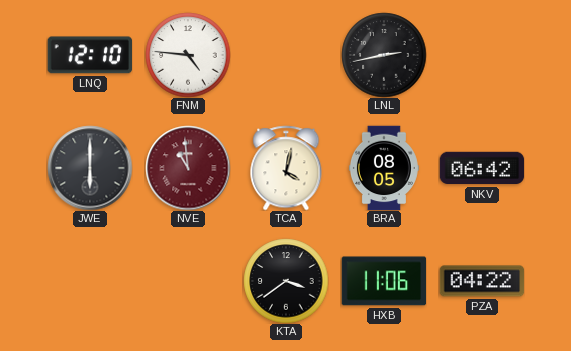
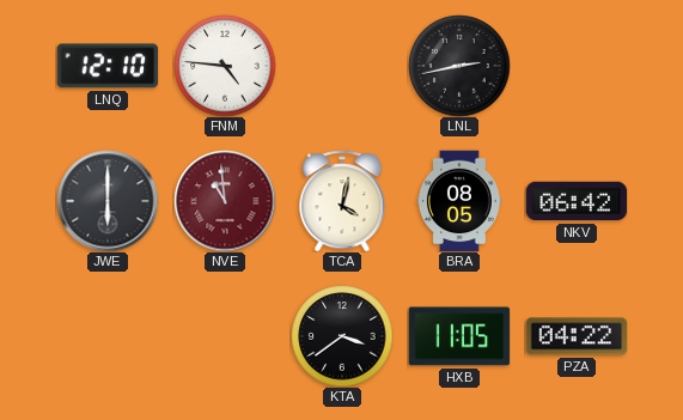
HXB: 11:06 -> 11:05 (459, 336)
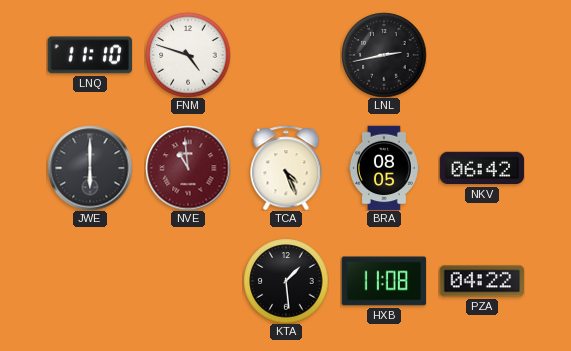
LNQ: 12:10 -> 11:10 (89, 55)
FNM: 4:46 -> 4:48 (188, 55)
TCA: 4:02 -> 4:26 (286, 168)
KTA: 3:39 -> 1:29 (286, 281)
HXB: 11:05 -> 11:08 (384, 281)
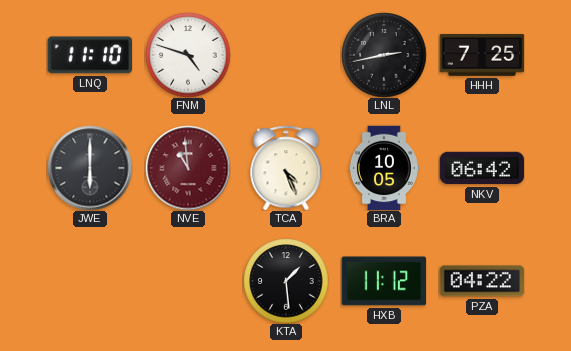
HHH: none -> 7:25 (482, 55)
BRA: 08:05 -> 10:05 (384, 168)
HXB: 11:08 -> 11:12 (384, 281)
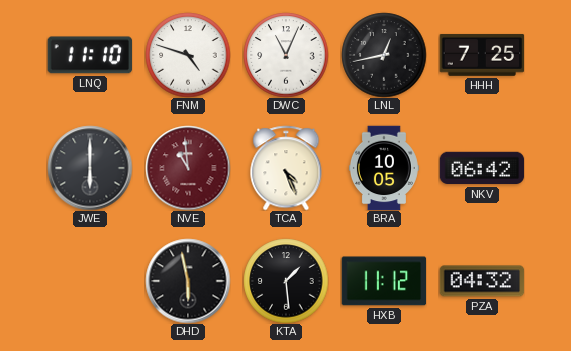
DWC: none -> 11:04 (286, 55)
LNL: 2:43 -> 12:43 (384, 55)
DHD: none -> 5:58 (188, 281)
PZA: 04:22 -> 04:32 (482, 281)
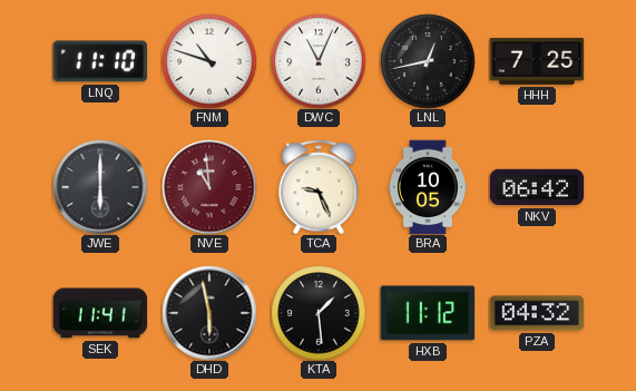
FNM: 4:48 -> 10:48 (209, 61)
TCA: 4:26 -> 9:26 (319, 187)
SEK: none -> 11:41 (100, 313)
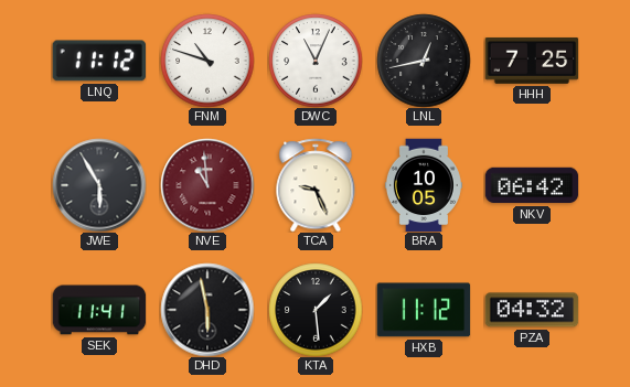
LNQ: 11:10 -> 11:12 (98, 61)
JWE: 6:00 -> 5:55 (99, 185)
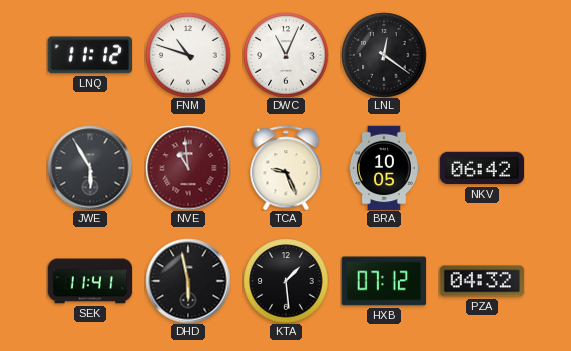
LNL: 12:43 -> 12:21 (384, 55)
HHH: 7:25 -> none (532, 61)
HXB: 11:12 -> 07:12 (384, 281)
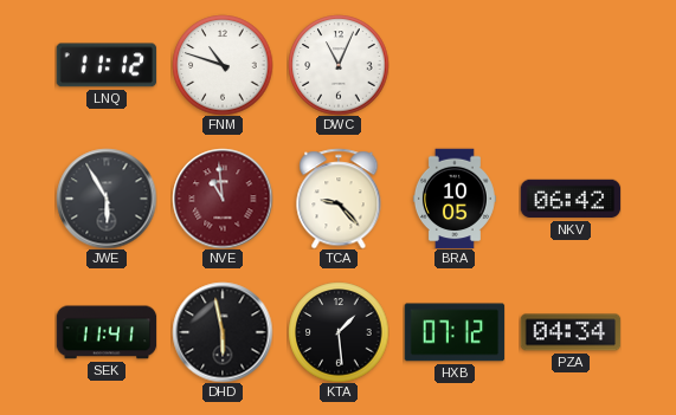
LNL: 12:21 -> none (384, 55)
TCA: 9:26 -> 9:23 (339, 199)
PZA: 04:32 -> 04:34 (571, 332)
